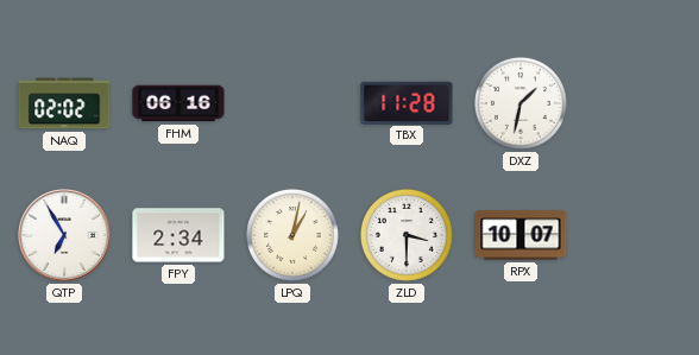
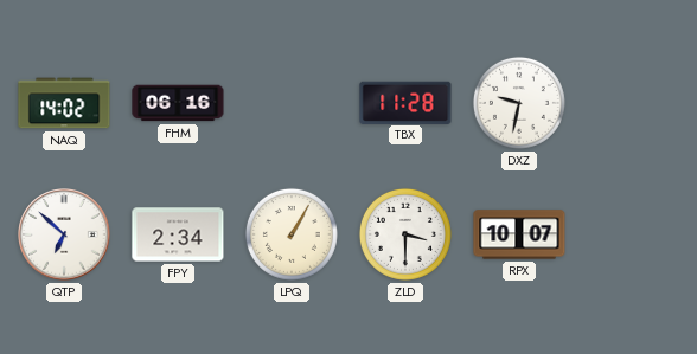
NAQ: 02:02 -> 14:02 (64, 103)
DXZ: 1:32 -> 9:32 (519, 103)
QTP: 6:55 -> 6:52 (64, 234)
LPQ: 1:02 -> 1:05 (292, 234)
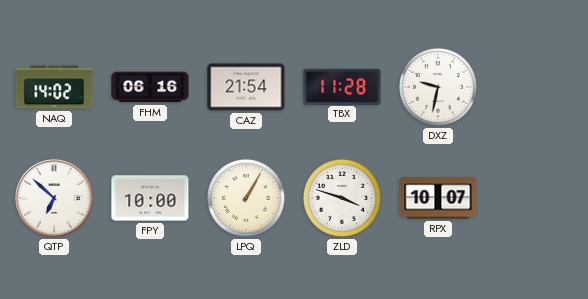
CAZ: none -> 21:54 (246, 87)
FPY: 2:34 -> 10:00 (150, 198)
ZLD: 3:30 -> 3:48 (342, 198)
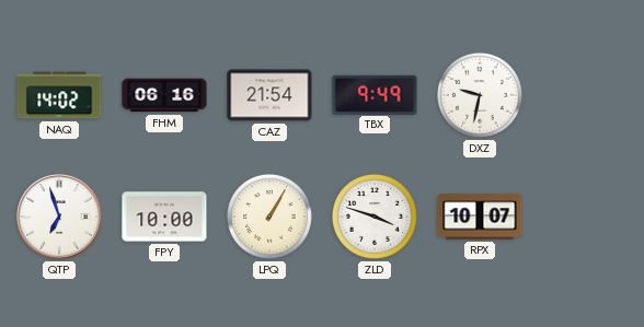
TBX: 11:28 -> 9:49 (375, 94)
QTP: 6:52 -> 6:57 (59, 217)
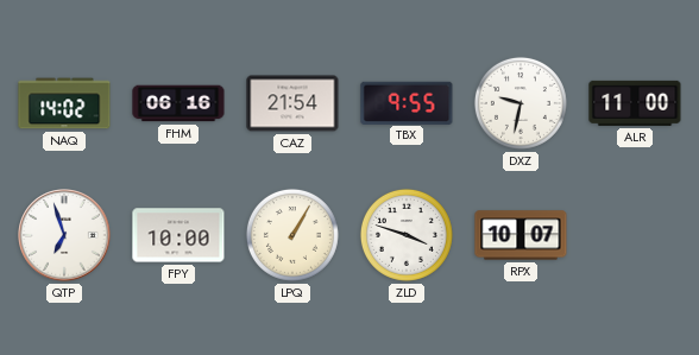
TBX: 9:49 -> 9:55 (407, 102)
ALR: none -> 11:00 (635, 103)
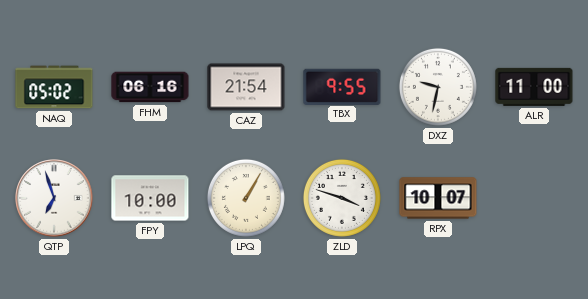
NAQ: 14:02 -> 05:02 (54, 87)
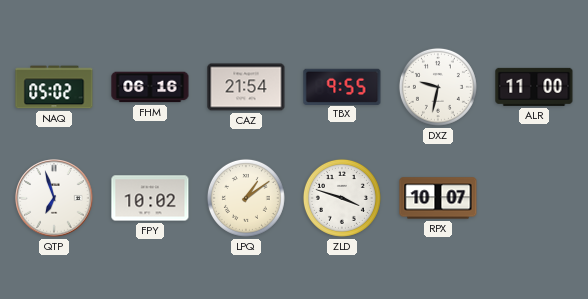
FPY: 10:00 -> 10:02 (150, 198)
LPQ: 1:05 -> 1:09 (246, 198)
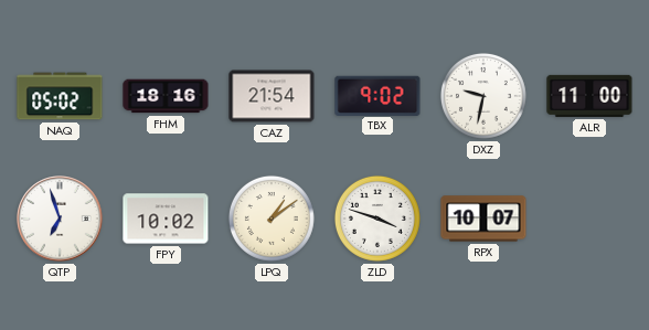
FHM: 06:16 -> 18:16 (166, 96)
TBX: 9:55 -> 9:02 (377, 95)
